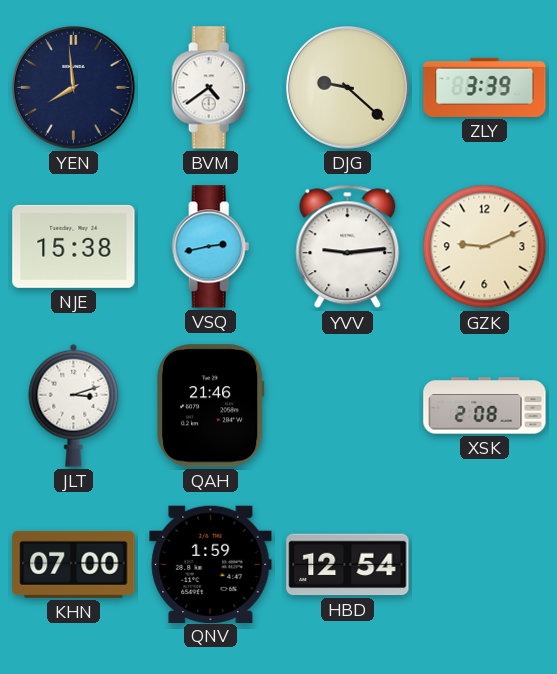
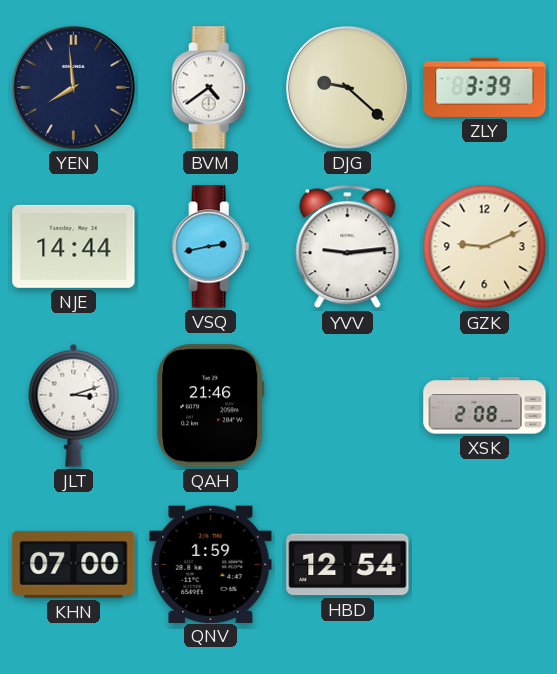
NJE: 15:38 -> 14:44 (74, 246)
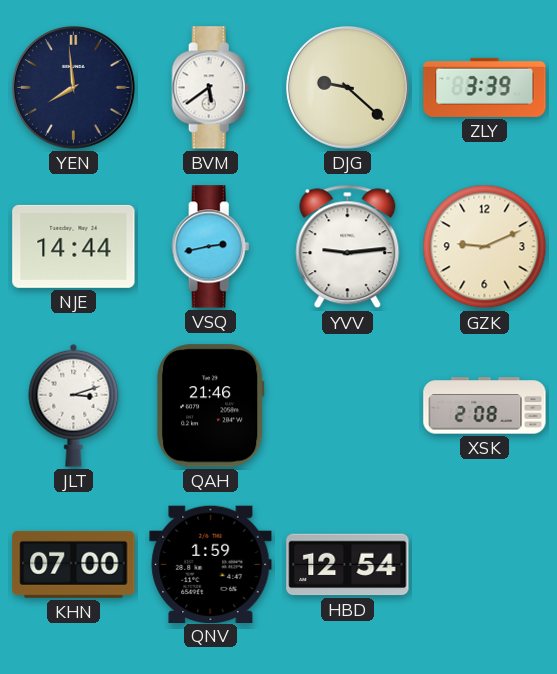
BVM: 4:39 -> 5:39 (211, 88)
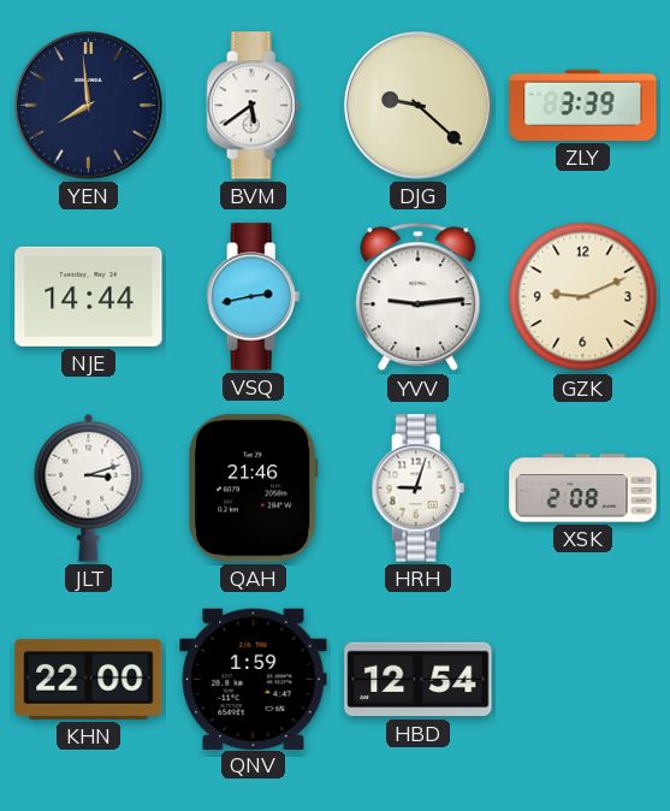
HRH: none -> 9:03 (419, 489)
KHN: 07:00 -> 22:00 (89, 679)
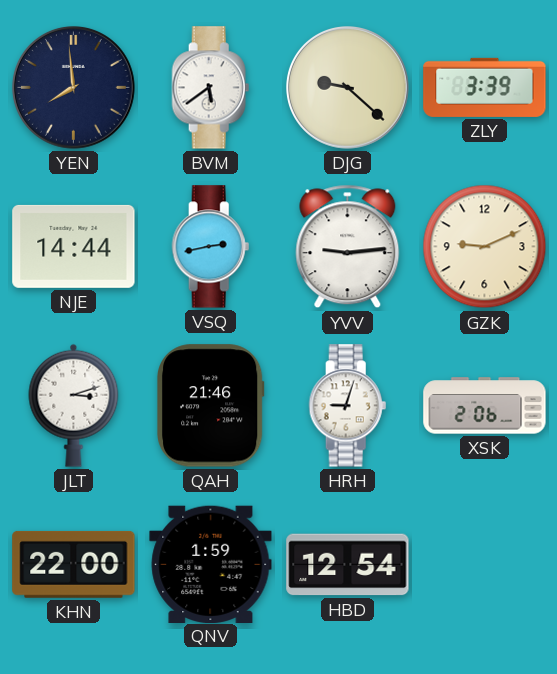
XSK: 2:08 -> 2:06 (485, 406)
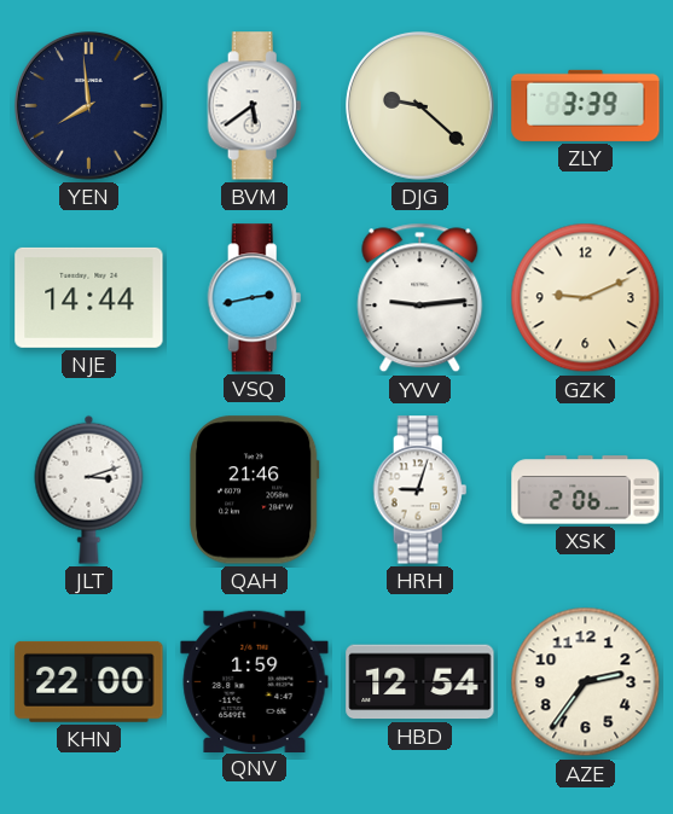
AZE: none -> 2:36 (586, 682)
